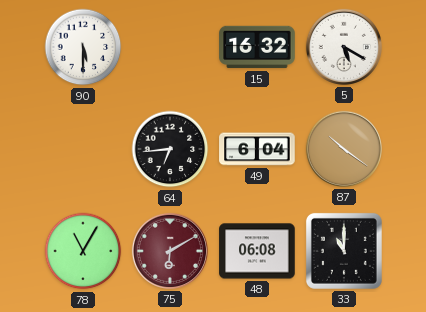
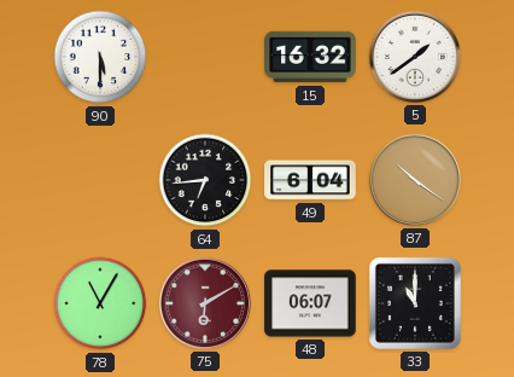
5: 5:20 -> 1:39 (415, 57)
48: 06:08 -> 06:07 (310, 303)
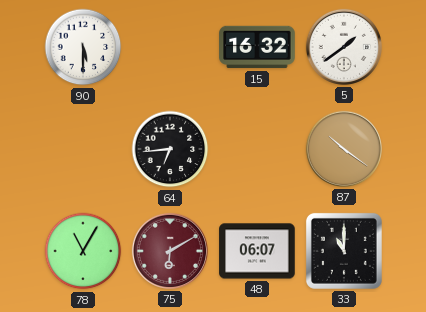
49: 6:04 -> none (310, 180)
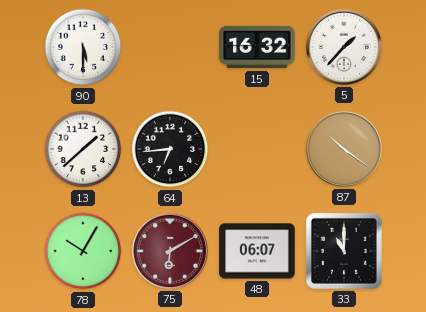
5: 1:39 -> 1:37 (344, 47)
13: none -> 1:38 (83, 149)
78: 11:05 -> 10:05 (83, 251)
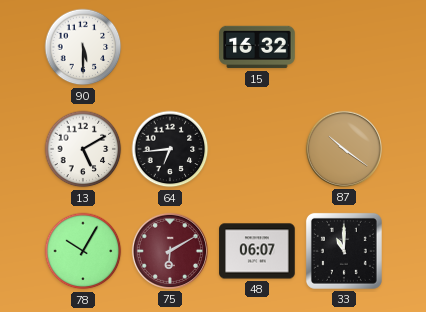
5: 1:37 -> none (344, 47)
13: 1:38 -> 5:10 (83, 149)
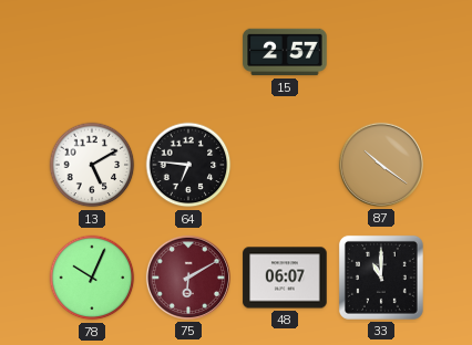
90: 5:30 -> none (83, 47)
15: 16:32 -> 2:57 (285, 52)
64: 6:44 -> 6:46 (188, 165)
78: 10:05 -> 10:04 (92, 278)
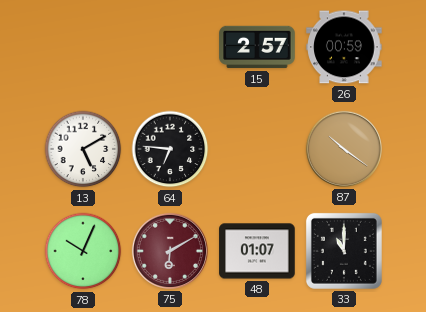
26: none -> 00:59 (344, 47)
48: 06:07 -> 01:07 (257, 251)
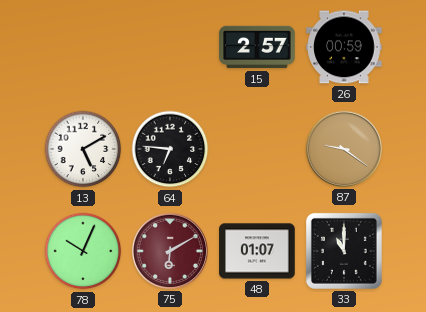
87: 10:21 -> 9:21 (344, 149)
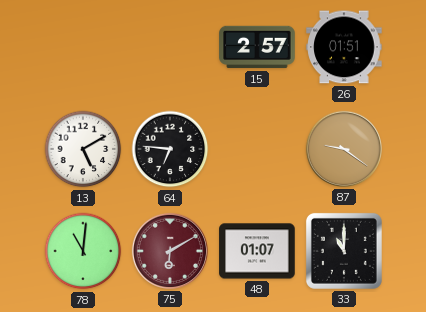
26: 00:59 -> 01:51 (344, 47)
78: 10:04 -> 11:01 (83, 251)
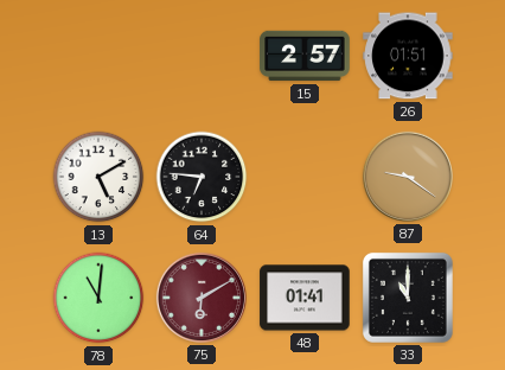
48: 01:07 -> 01:41 (305, 298)
